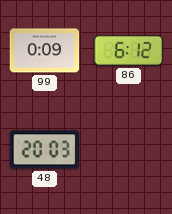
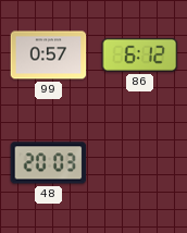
99: 0:09 -> 0:57 (49, 56)
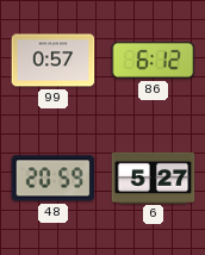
48: 20:03 -> 20:59 (54, 179)
6: none -> 5:27 (154, 178)
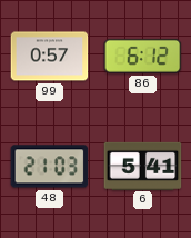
48: 20:59 -> 21:03 (50, 167)
6: 5:27 -> 5:41 (143, 166)
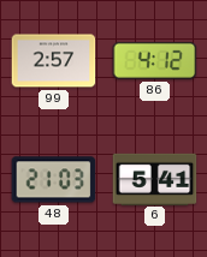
99: 0:57 -> 2:57 (54, 61)
86: 6:12 -> 4:12 (155, 60)
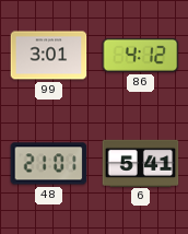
99: 2:57 -> 3:01 (49, 56)
48: 21:03 -> 21:01 (49, 164)
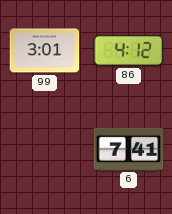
48: 21:01 -> none (49, 164)
6: 5:41 -> 7:41 (129, 149)
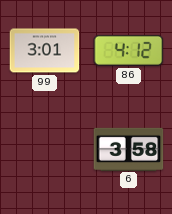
6: 7:41 -> 3:58 (129, 149)
